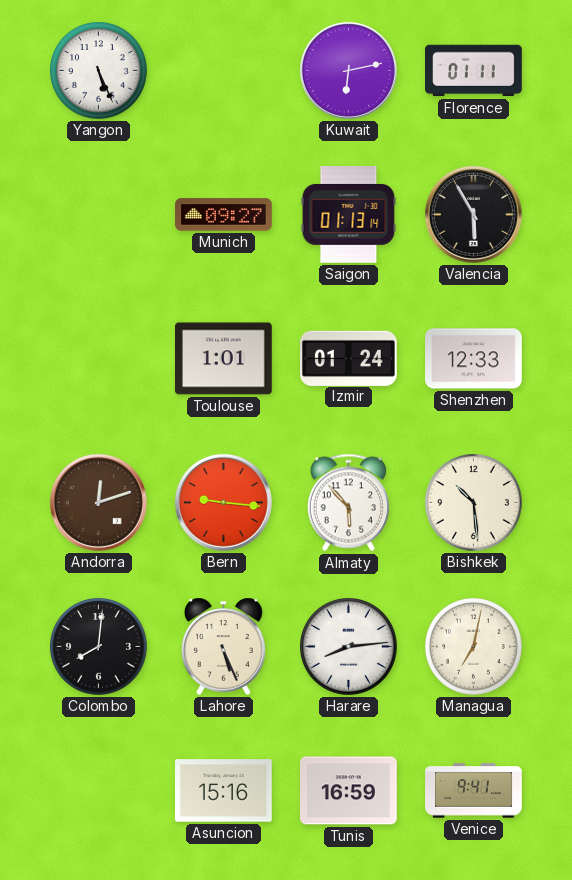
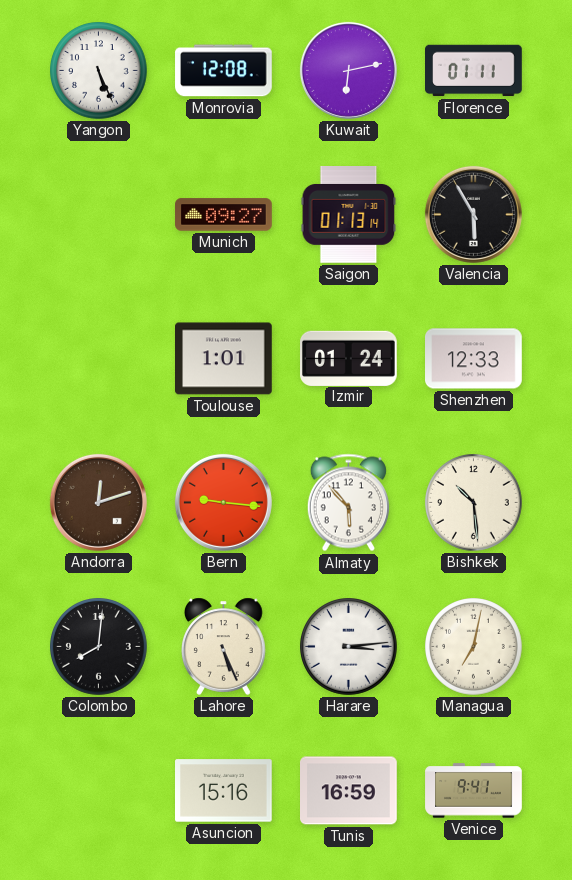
Monrovia: none -> 12:08 (224, 71)
Harare: 8:14 -> 3:14 (349, 647)
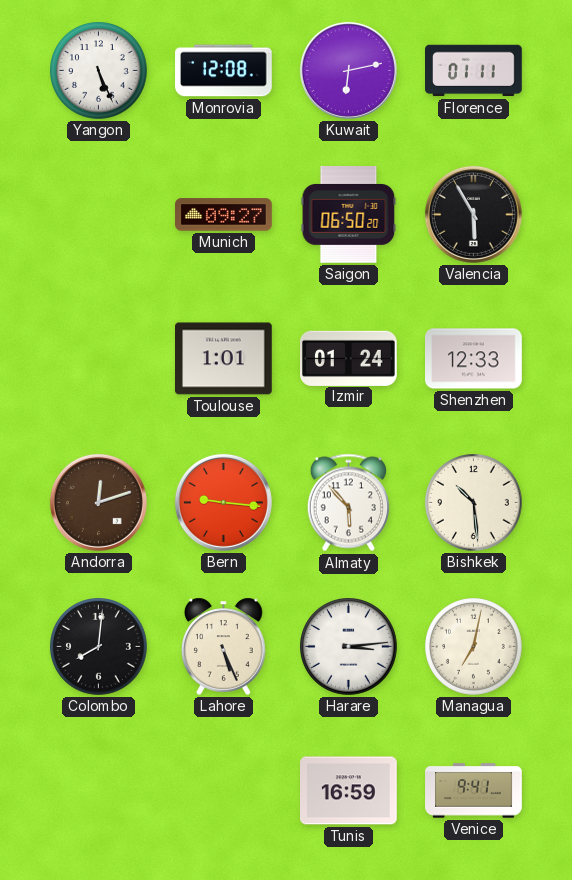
Saigon: 01:13 -> 06:50 (349, 215)
Asuncion: 15:16 -> none (224, 791)
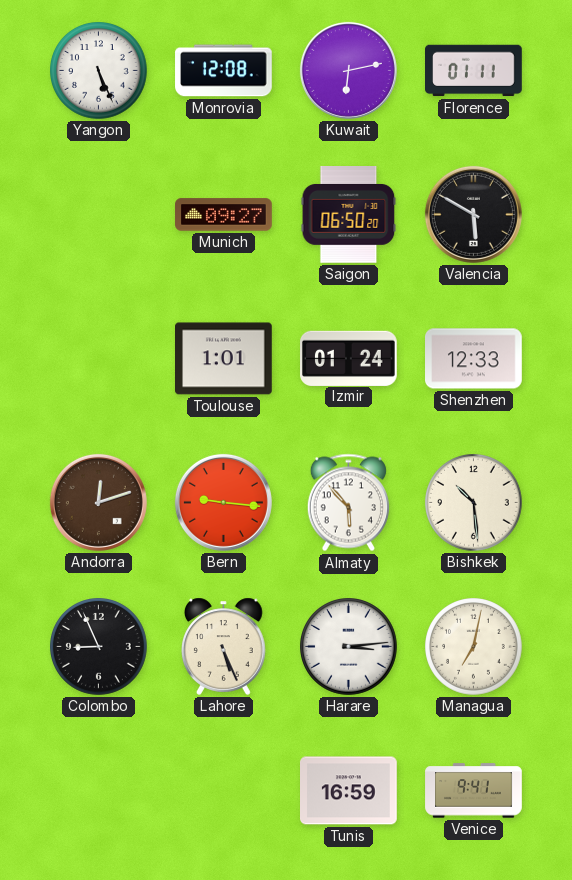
Valencia: 5:55 -> 5:50 (473, 214)
Colombo: 8:01 -> 8:56 (99, 647)
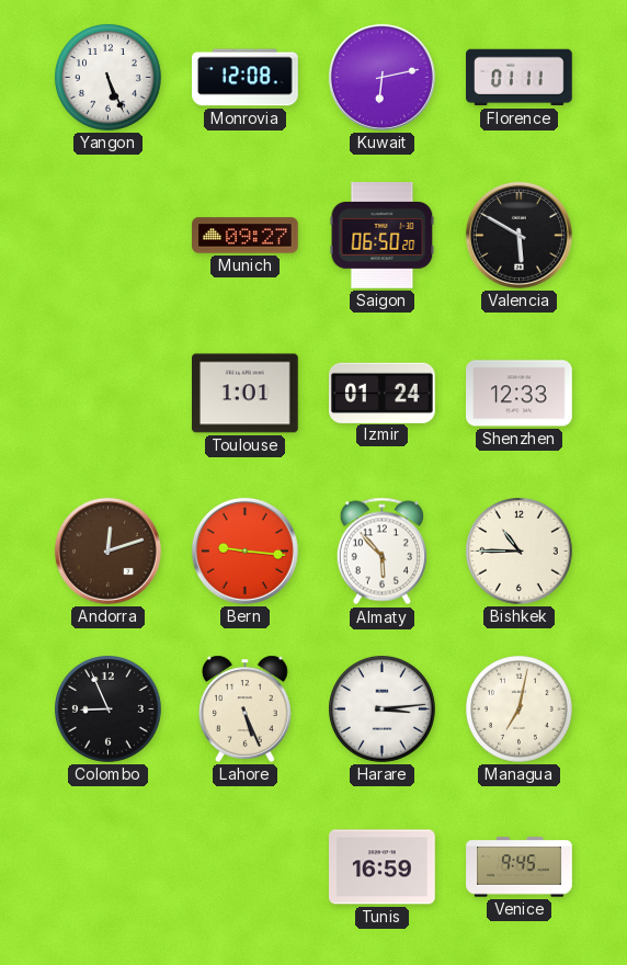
Bishkek: 10:29 -> 10:45 (520, 552)
Venice: 9:41 -> 9:45 (520, 867)
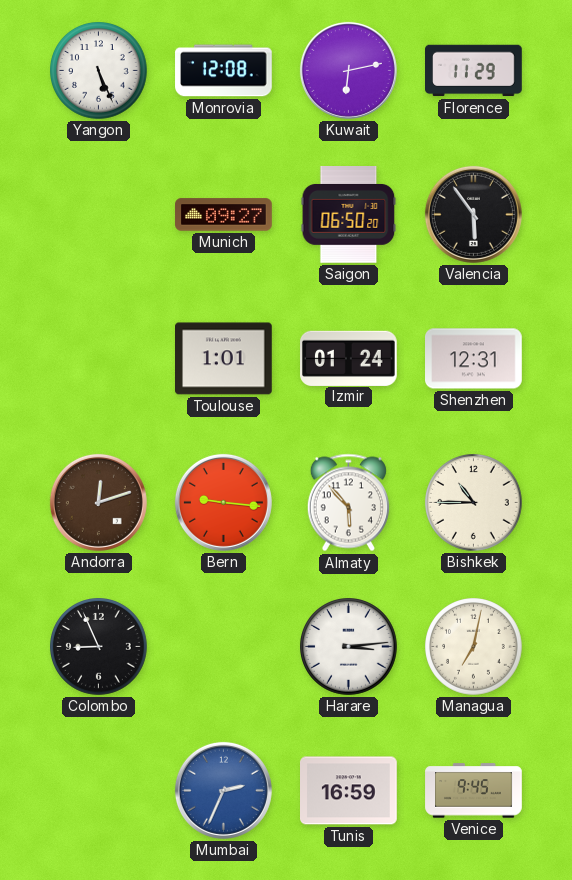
Florence: 01:11 -> 11:29 (474, 71)
Valencia: 5:50 -> 5:54 (473, 214)
Shenzhen: 12:33 -> 12:31 (474, 359)
Lahore: 5:26 -> none (244, 708)
Mumbai: none -> 2:34 (223, 790)
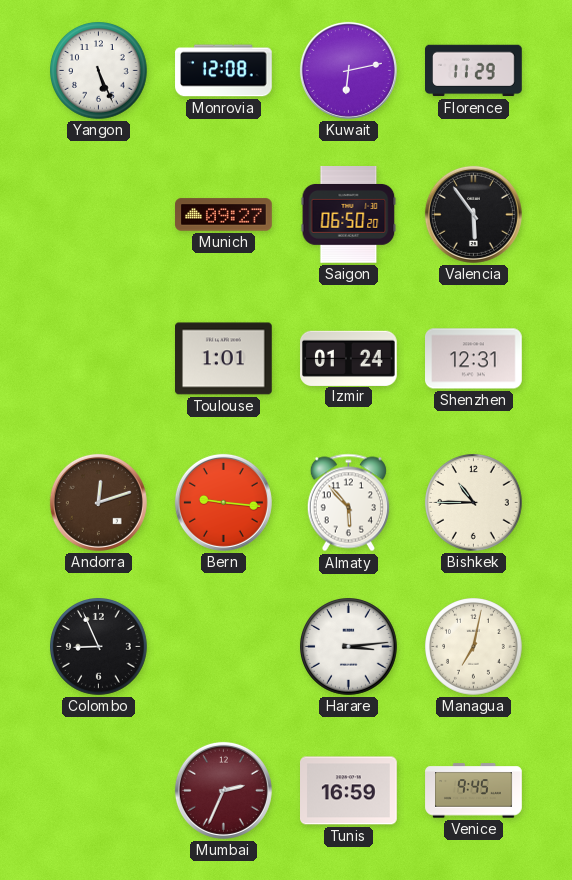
Mumbai dial: blue -> burgundy (223, 790)
